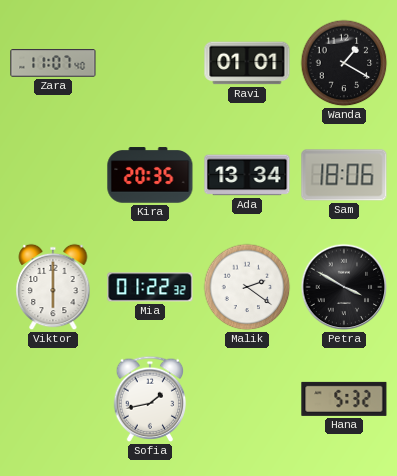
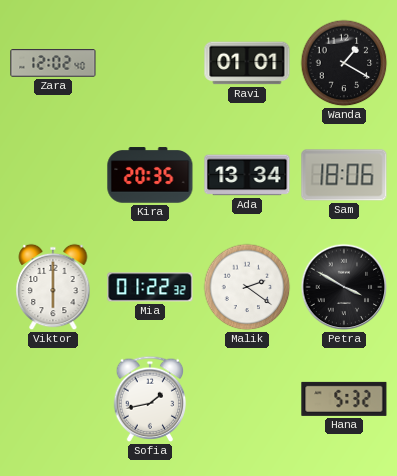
Zara: 11:07 -> 12:02 (53, 63)
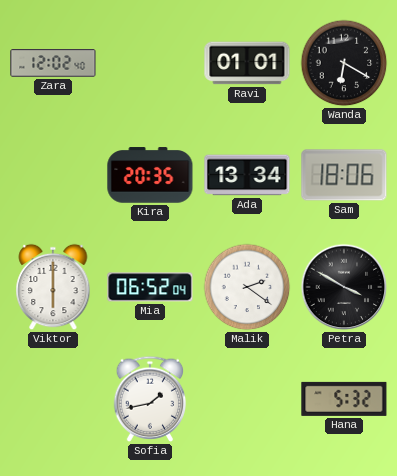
Wanda: 1:20 -> 6:20 (344, 63)
Mia: 01:22 -> 06:52 (150, 287)
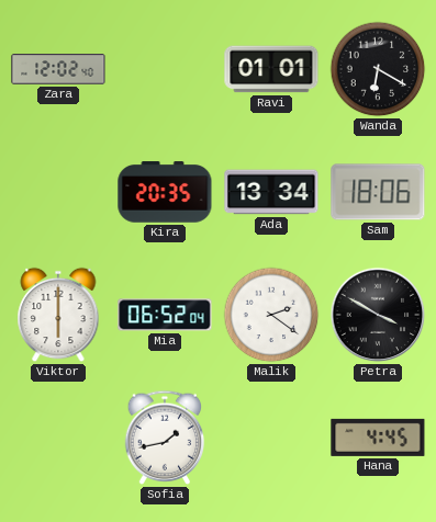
Hana: 5:32 -> 4:45 (378, 438)
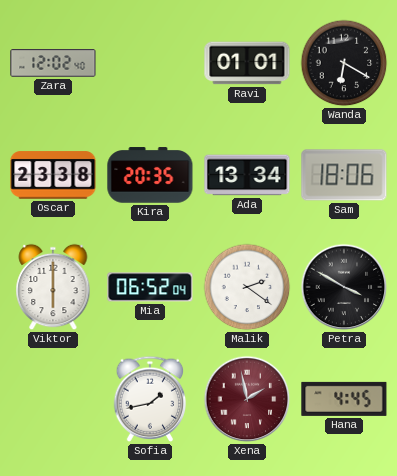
Oscar: none -> 23:38 (53, 175)
Xena: none -> 1:58 (247, 399)
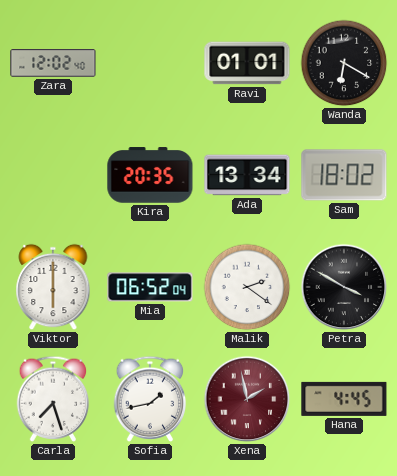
Oscar: 23:38 -> none (53, 175)
Sam: 18:06 -> 18:02 (344, 175)
Carla: none -> 7:27 (53, 399)
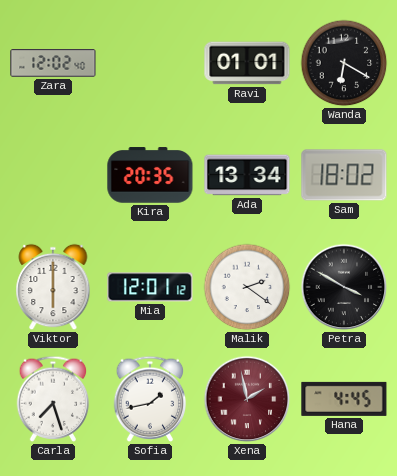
Mia: 06:52 -> 12:01 (150, 287)
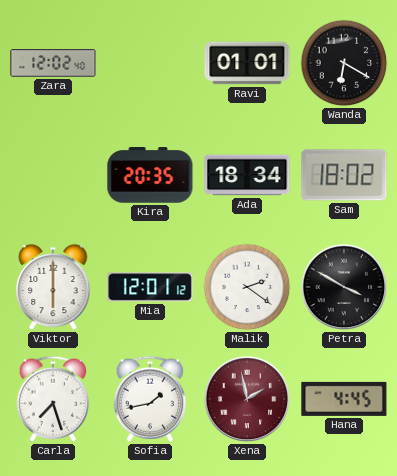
Ada: 13:34 -> 18:34 (247, 175)
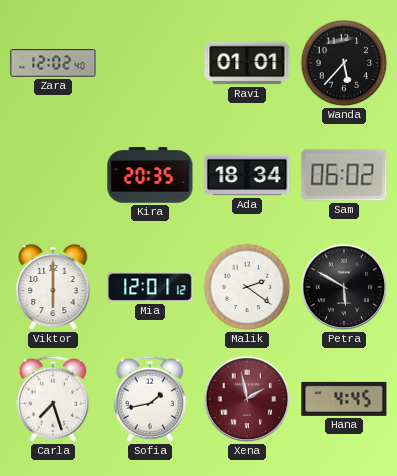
Wanda: 6:20 -> 5:37 (344, 63)
Sam: 18:02 -> 06:02 (344, 175)
Petra: 3:50 -> 5:50 (344, 287)
